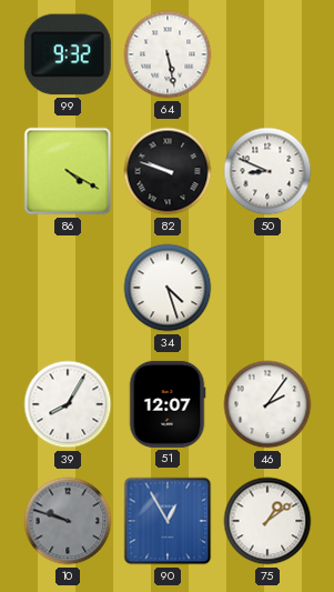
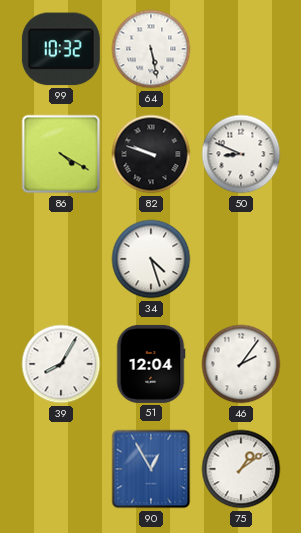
99: 9:32 -> 10:32 (61, 49)
51: 12:07 -> 12:04 (151, 364)
10: 9:48 -> none (68, 521)
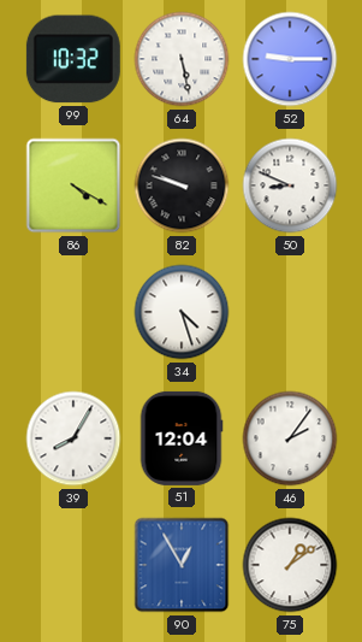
52: none -> 9:15 (290, 59)
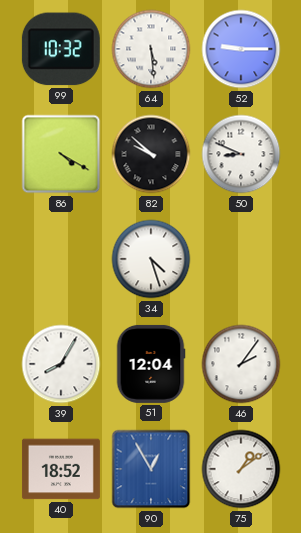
64: 5:28 -> 5:29 (151, 49)
82: 9:48 -> 9:52 (151, 154)
40: none -> 18:52 (61, 469)
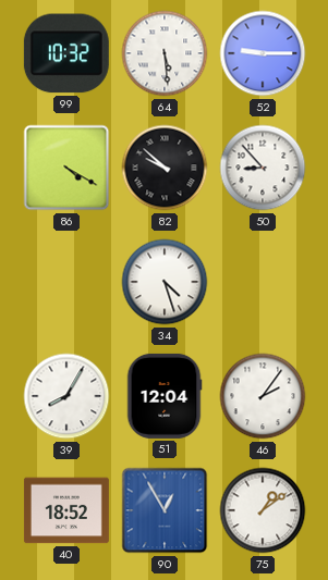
50: 8:49 -> 8:53 (263, 168)
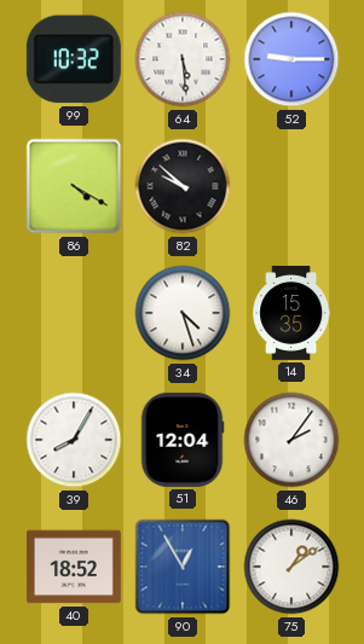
50: 8:53 -> none (263, 168)
14: none -> 15:35 (291, 313)
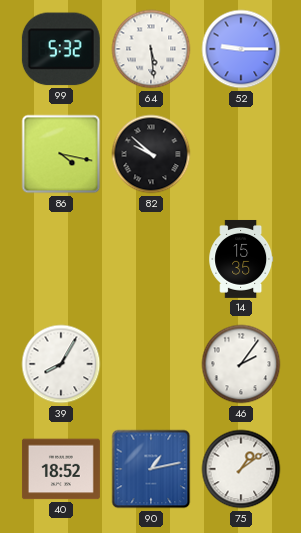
99: 10:32 -> 5:32 (61, 49)
86: 4:20 -> 4:17 (61, 154)
34: 4:27 -> none (183, 313)
51: 12:04 -> none (183, 440)
90: 12:55 -> 1:13 (151, 469)
